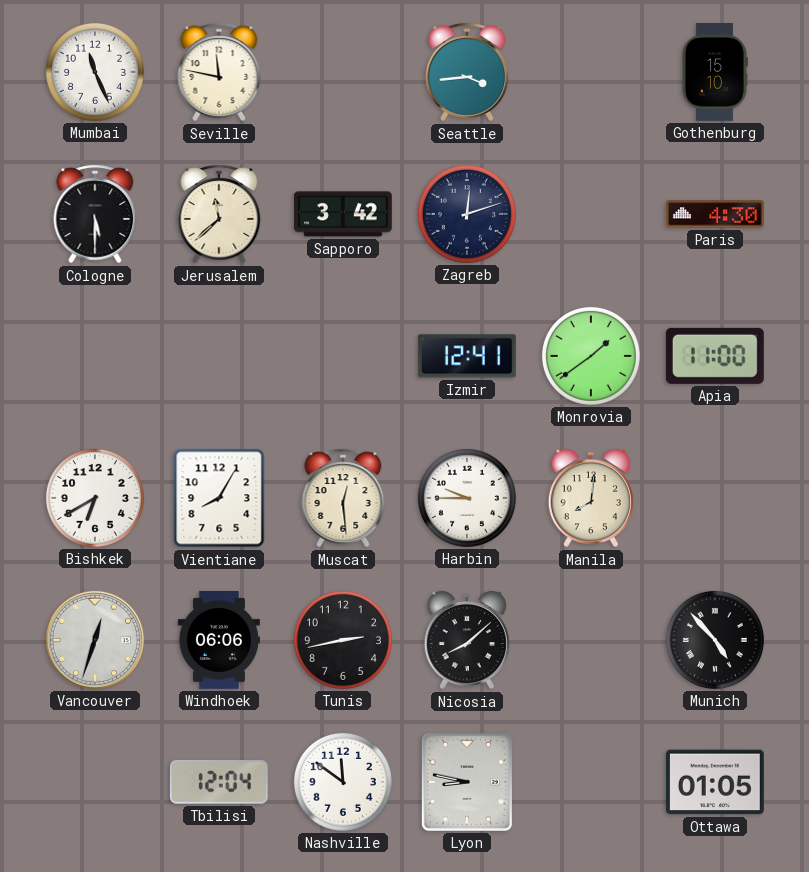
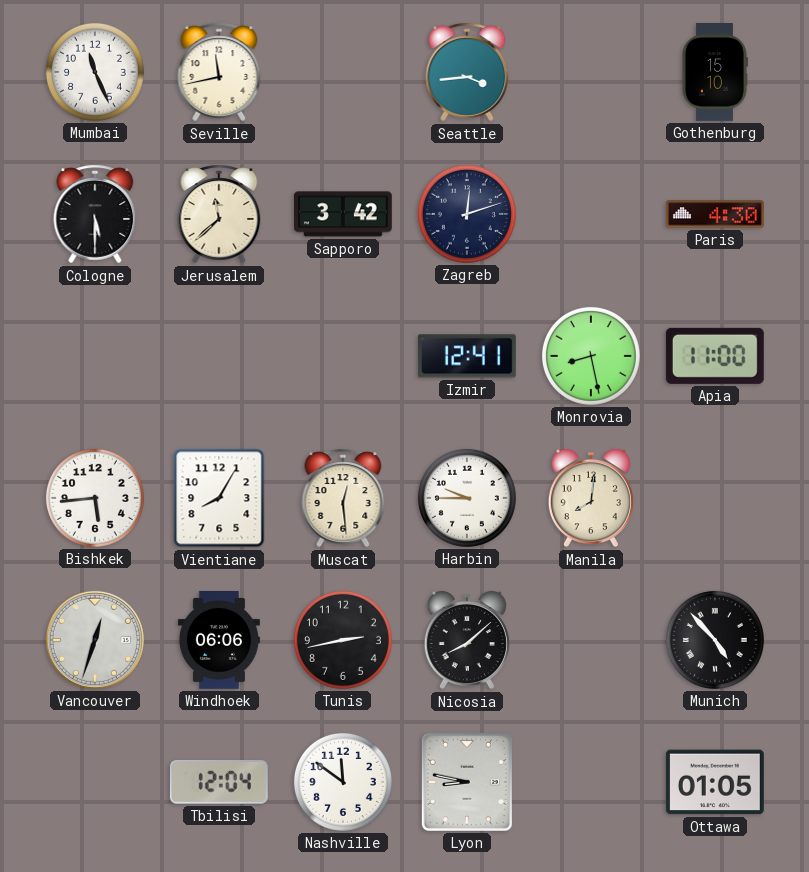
Seville: 11:47 -> 11:43 (219, 72)
Monrovia: 1:39 -> 8:28 (591, 356)
Bishkek: 6:40 -> 5:44 (95, 498)
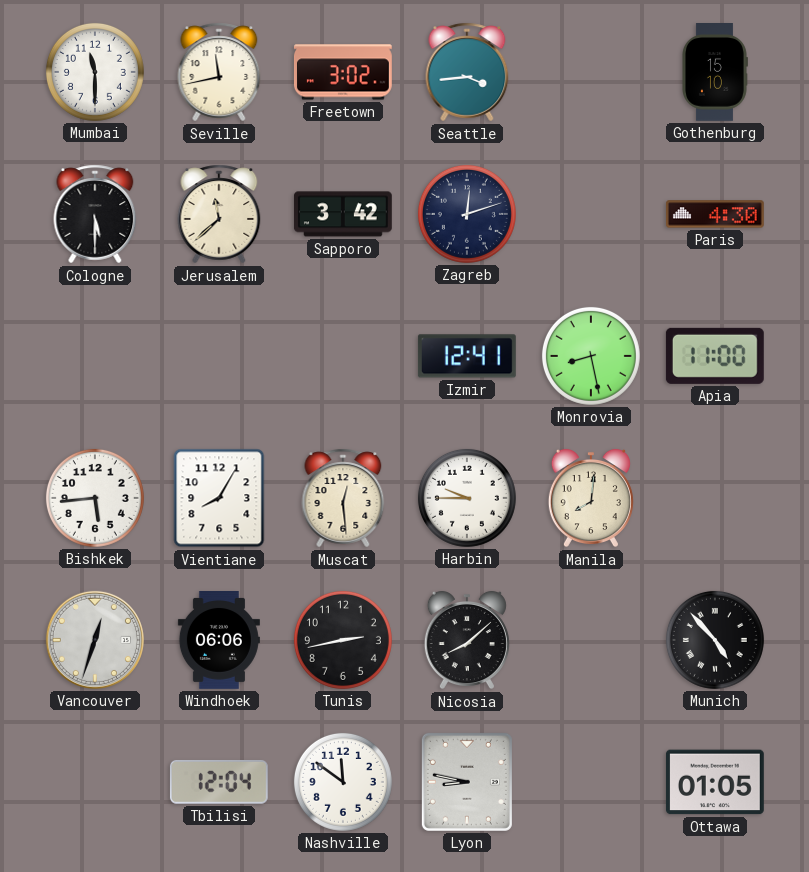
Mumbai: 11:26 -> 11:30 (95, 72)
Freetown: none -> 3:02 (343, 72)
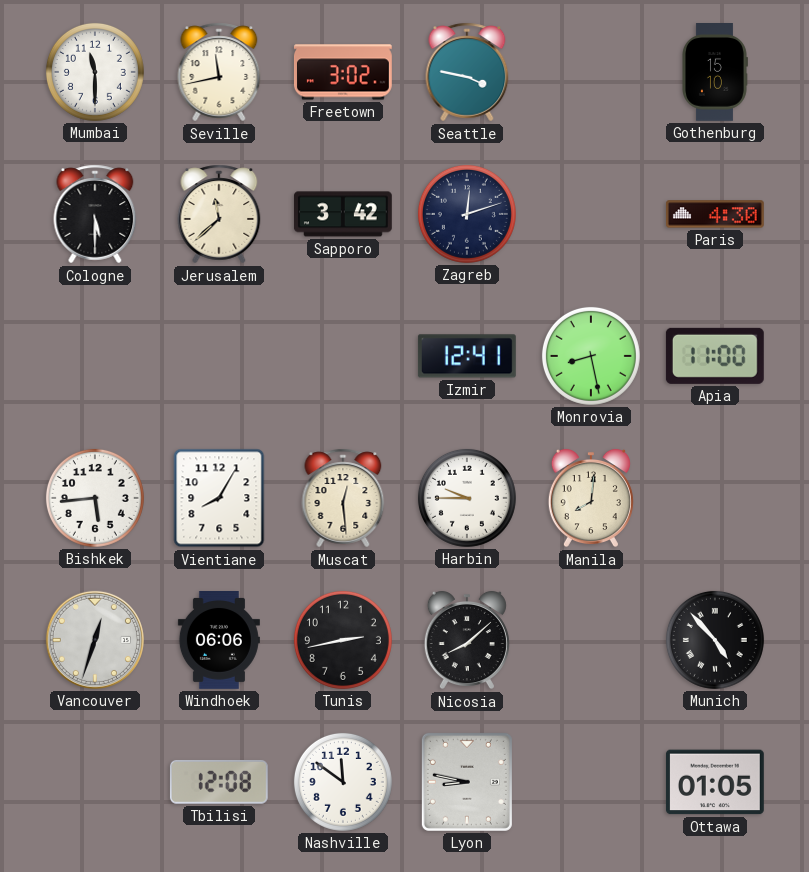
Seattle: 3:44 -> 3:47 (467, 72)
Tbilisi: 12:04 -> 12:08 (219, 782)
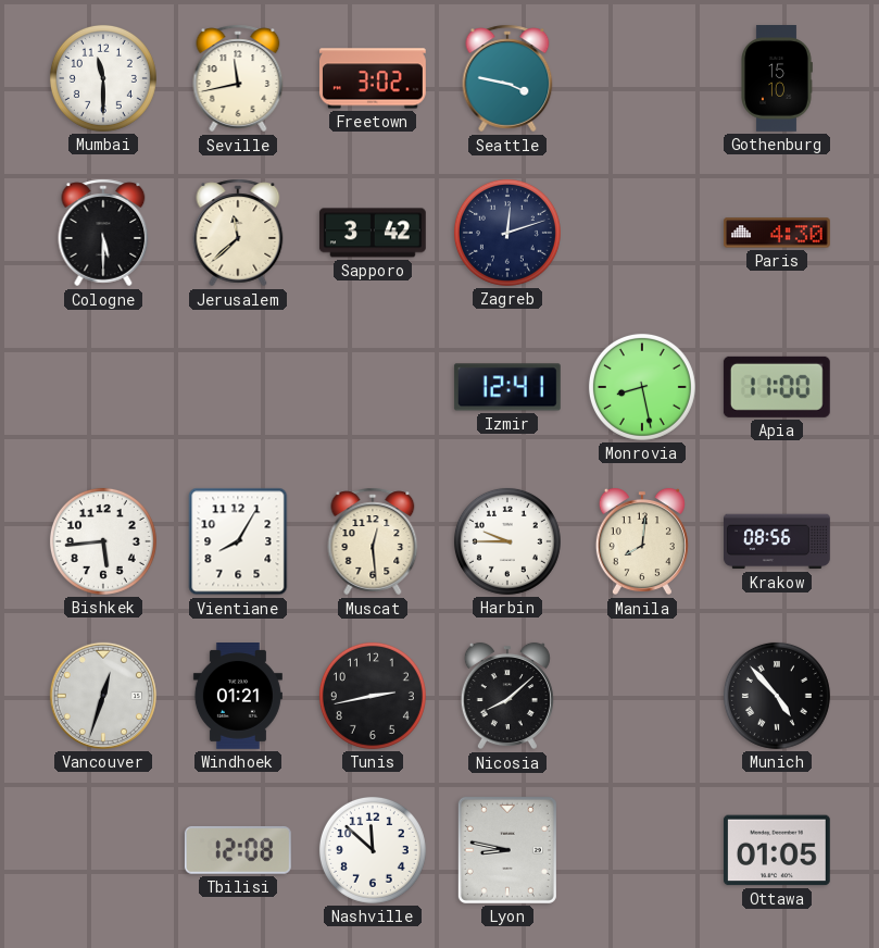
Krakow: none -> 08:56 (778, 541)
Windhoek: 06:06 -> 01:21 (238, 697)
Nashville: 11:51 -> 11:52 (373, 850)
